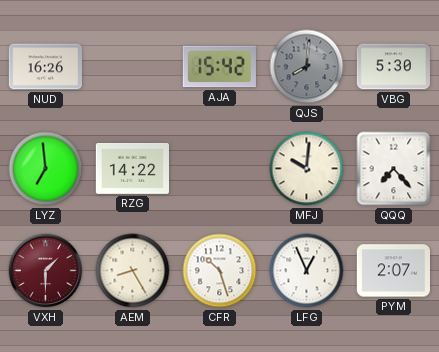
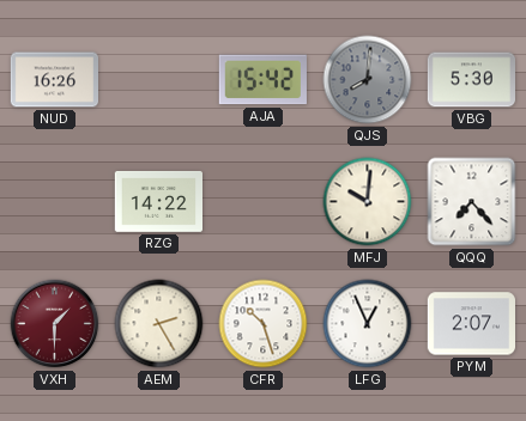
LYZ: 6:59 -> none (46, 169)
AEM: 8:25 -> 2:25 (159, 324)
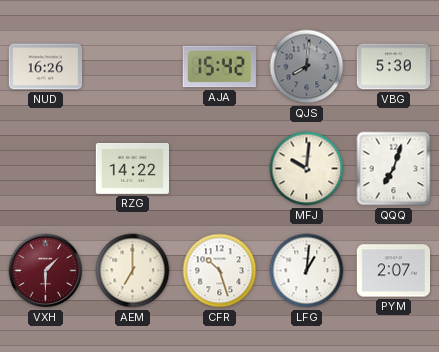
QQQ: 7:23 -> 7:03 (394, 169)
AEM: 2:25 -> 7:00 (133, 271)
LFG: 12:56 -> 1:01 (307, 271)
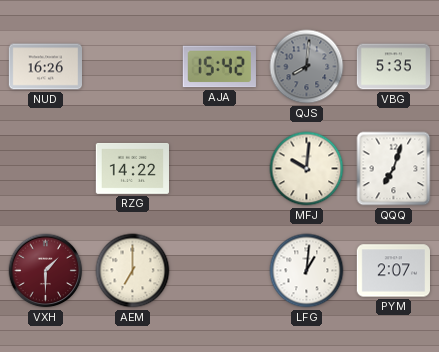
VBG: 5:30 -> 5:35 (393, 67)
CFR: 10:27 -> none (220, 271)
